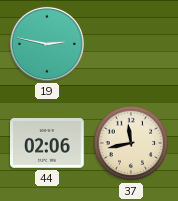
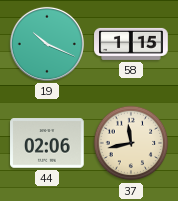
19: 2:47 -> 10:19 (47, 44)
58: none -> 1:15 (131, 44)
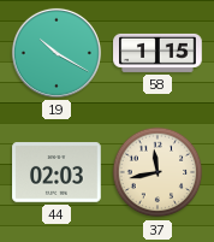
19: 10:19 -> 10:20 (57, 53)
44: 02:06 -> 02:03 (57, 172)
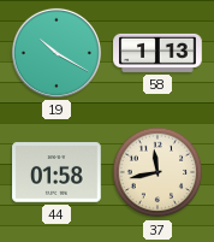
58: 1:15 -> 1:13 (157, 53)
44: 02:03 -> 01:58 (57, 172)
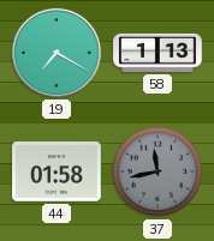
19: 10:20 -> 7:20 (57, 53)
37 dial: cream -> grey (157, 171)
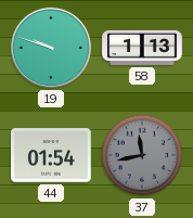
19: 7:20 -> 9:48 (51, 48)
44: 01:58 -> 01:54 (51, 155)
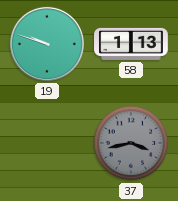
44: 01:54 -> none (51, 155)
37: 11:43 -> 3:43 (131, 143)
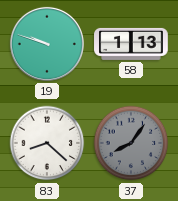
83: none -> 8:22 (47, 143)
37: 3:43 -> 8:06 (131, 143)
